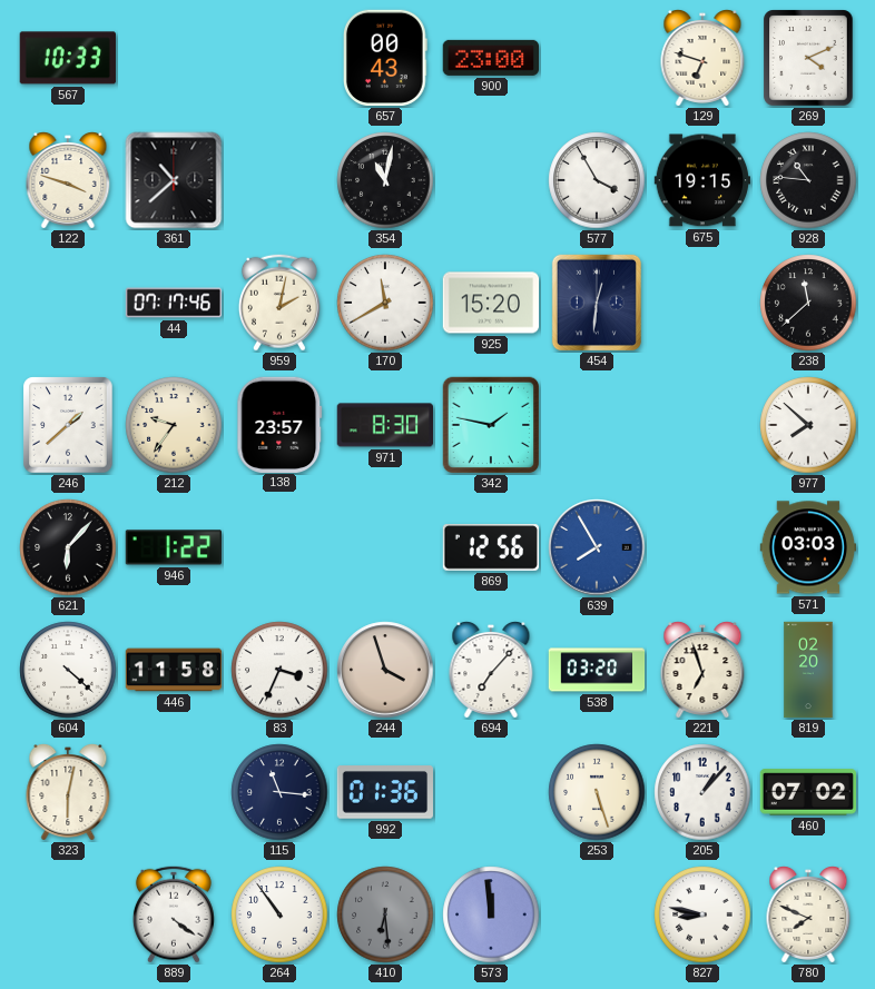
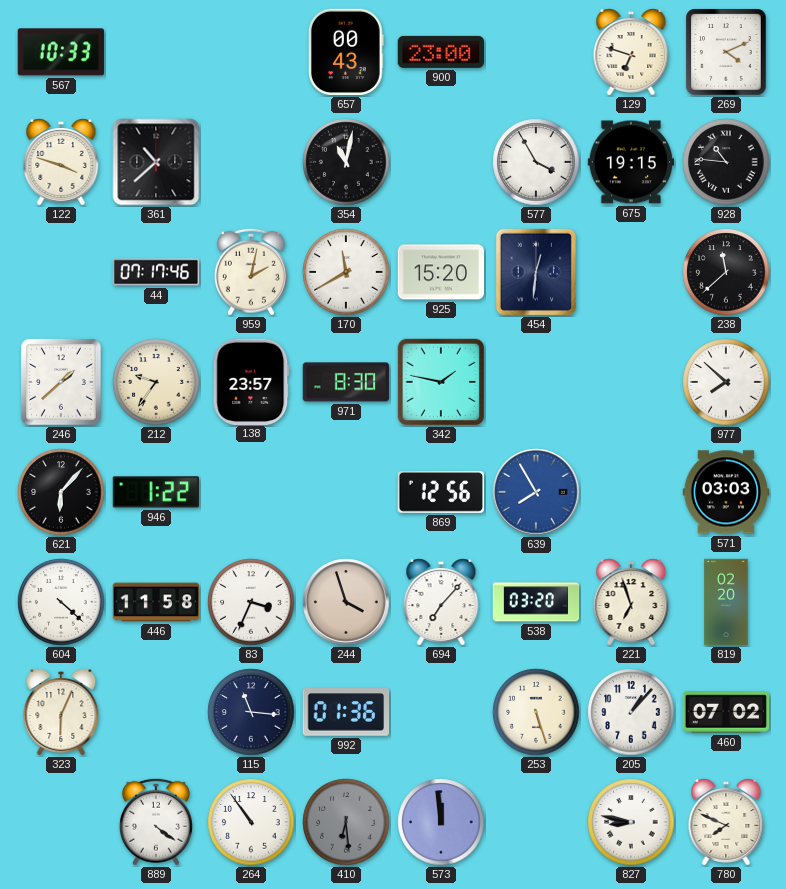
323: 6:02 -> 6:04 (61, 713)
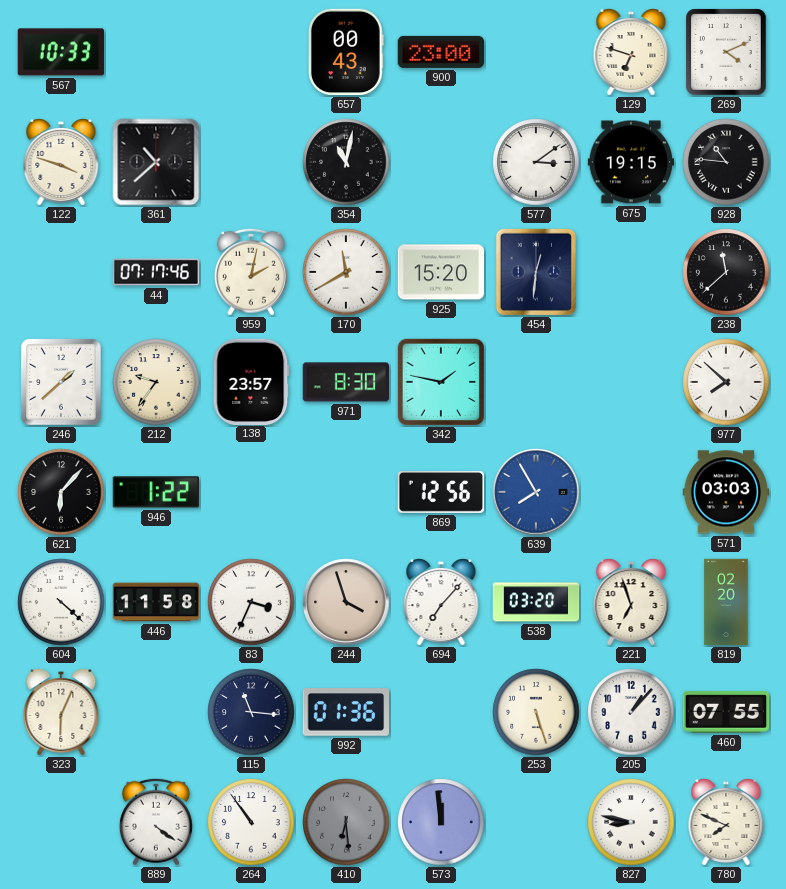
577: 3:55 -> 3:09 (536, 162)
460: 07:02 -> 07:55 (726, 712)
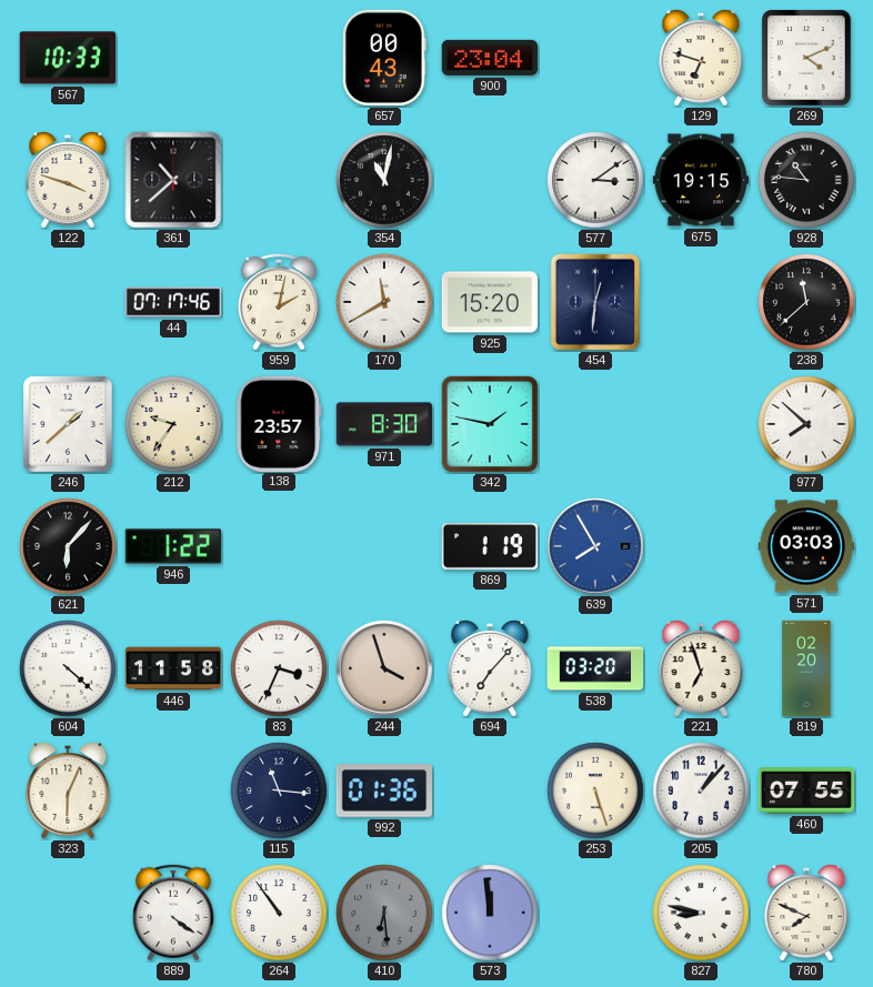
900: 23:00 -> 23:04 (489, 58)
869: 12:56 -> 1:19 (489, 547)
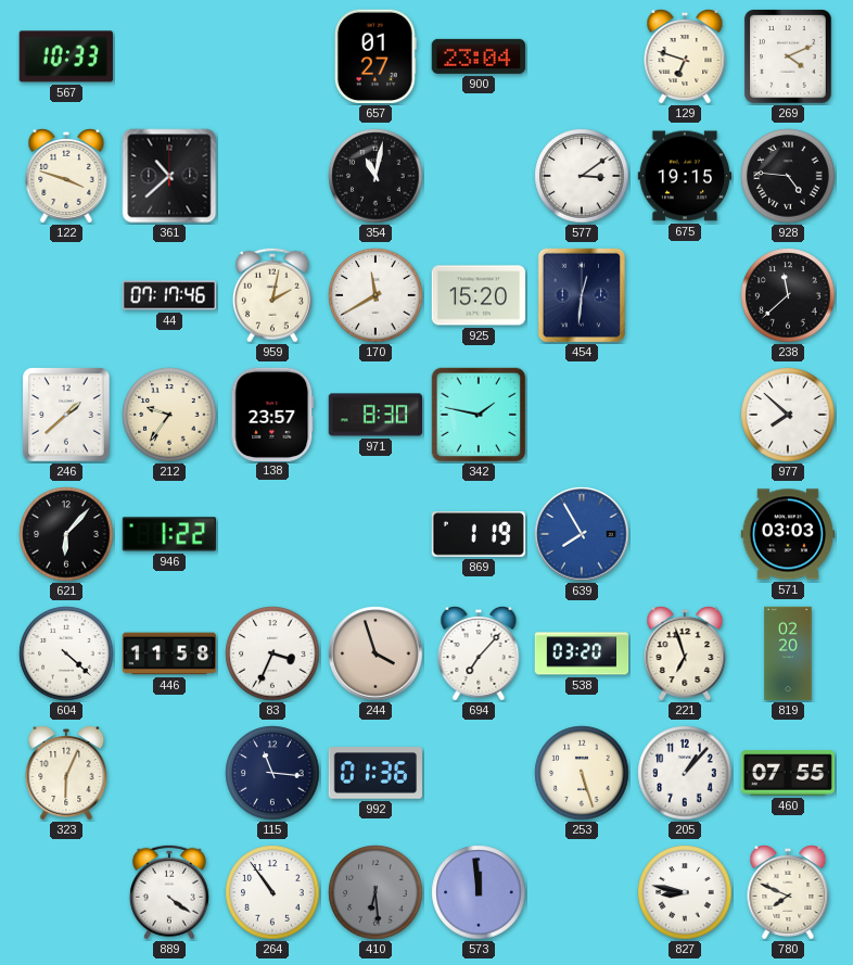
657: 00:43 -> 01:27 (377, 56)
928: 10:46 -> 4:46 (788, 176)
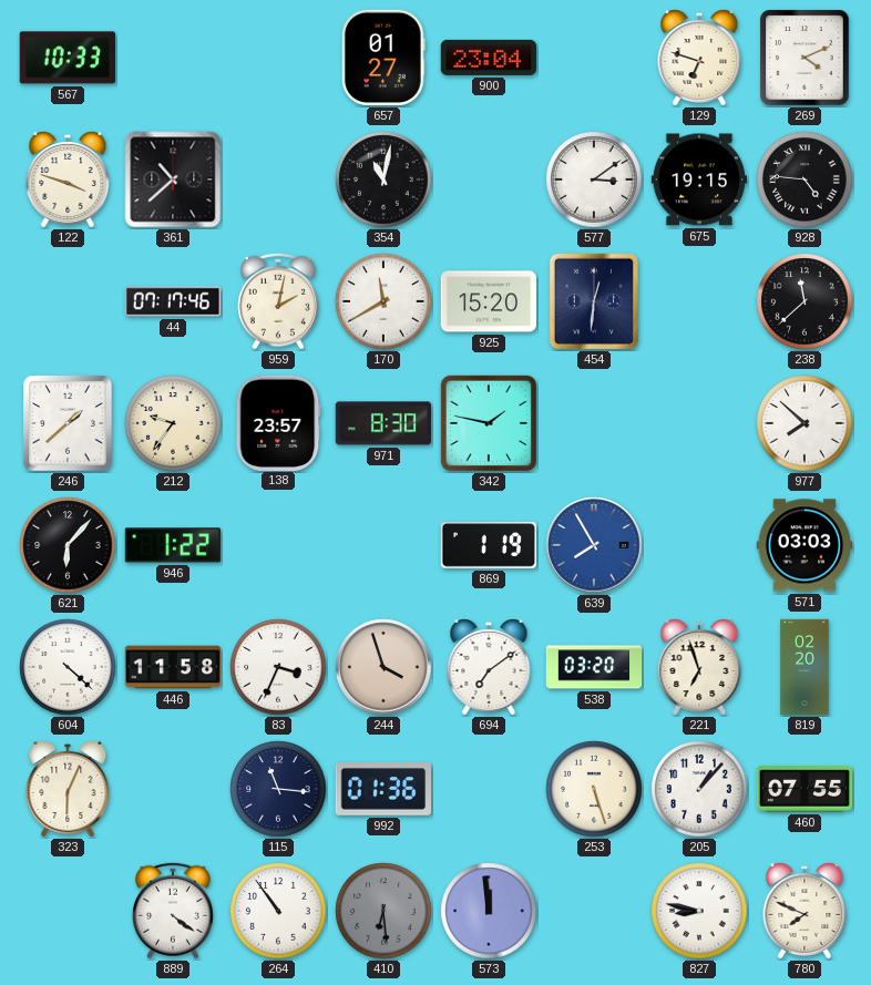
694: 7:07 -> 7:09 (489, 668)
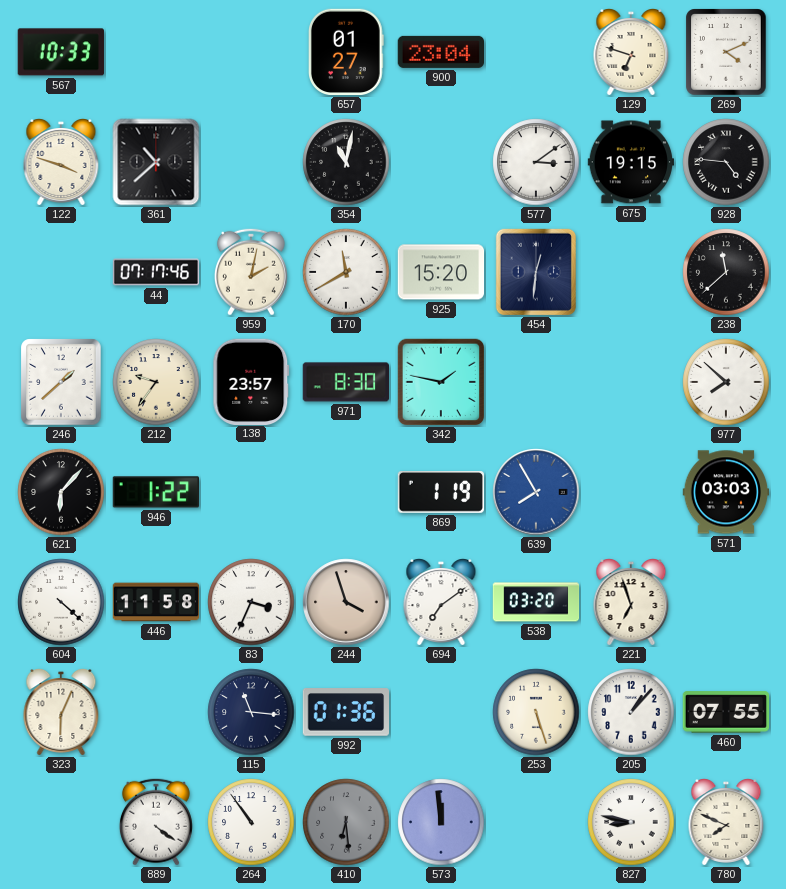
819: 02:20 -> none (805, 667)
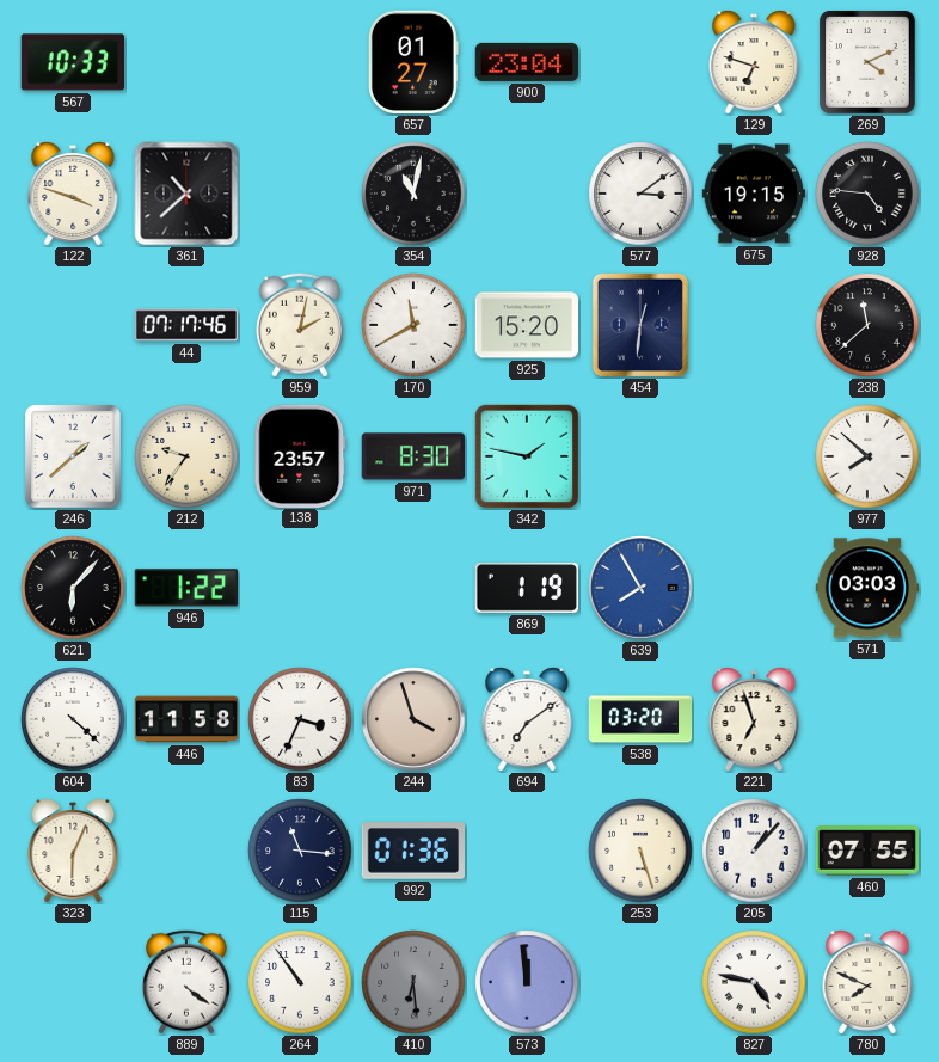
827: 8:47 -> 4:47 (754, 982)
